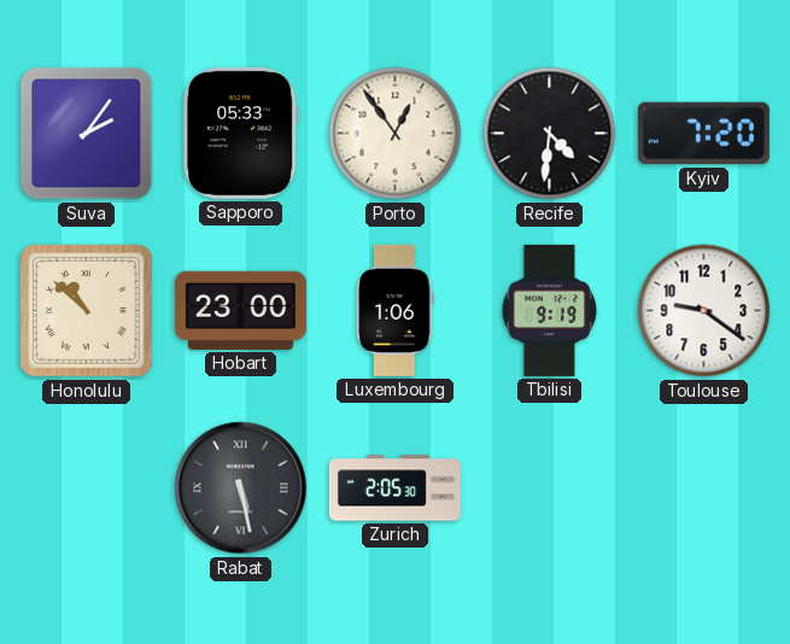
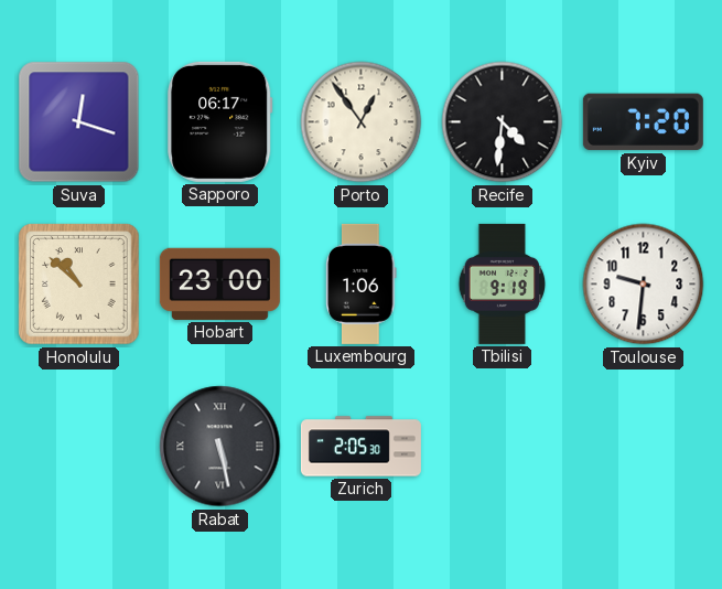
Suva: 2:06 -> 12:18 (79, 122)
Sapporo: 05:33 -> 06:17 (220, 121)
Toulouse: 9:21 -> 9:31 (644, 285)
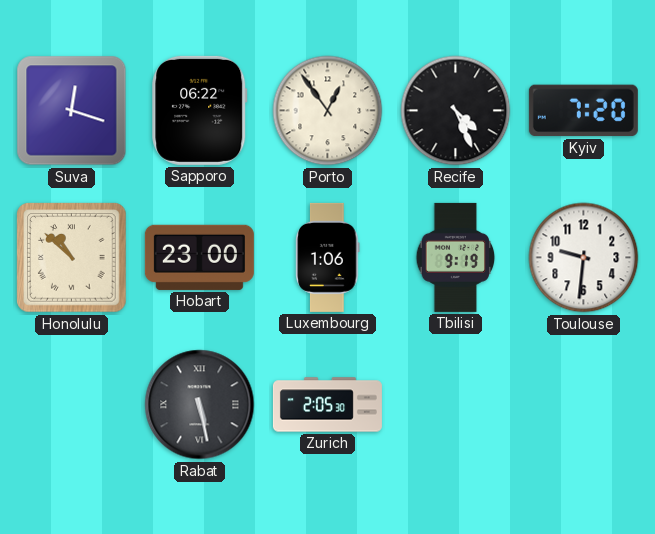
Sapporo: 06:17 -> 06:22 (200, 110)
Recife: 4:31 -> 4:26 (456, 111)
